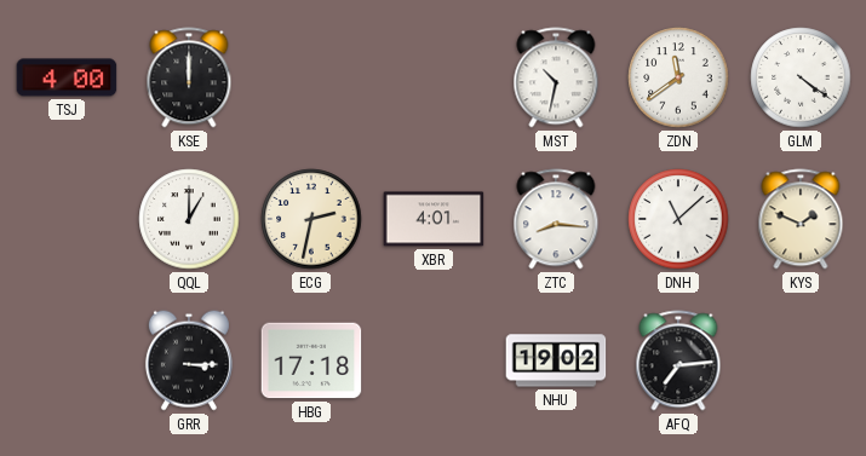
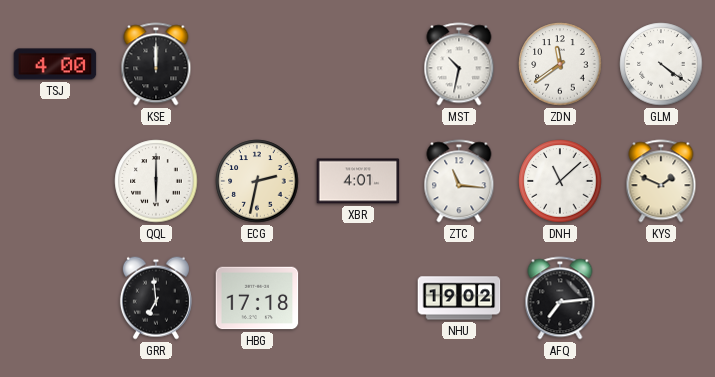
QQL: 1:00 -> 6:00 (156, 181)
ZTC: 8:16 -> 11:16 (459, 181)
GRR: 3:15 -> 6:59 (156, 298)
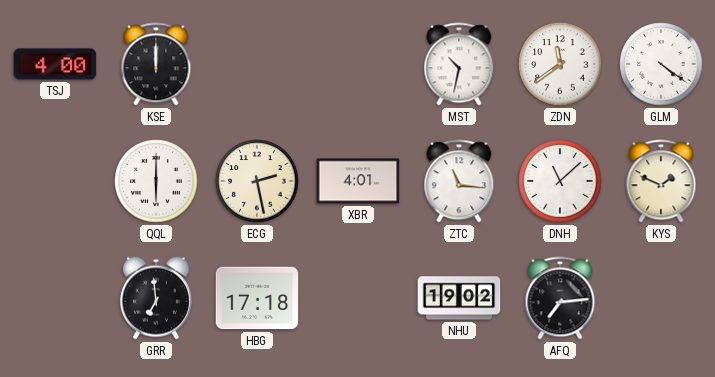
ECG: 2:32 -> 2:28 (257, 181)
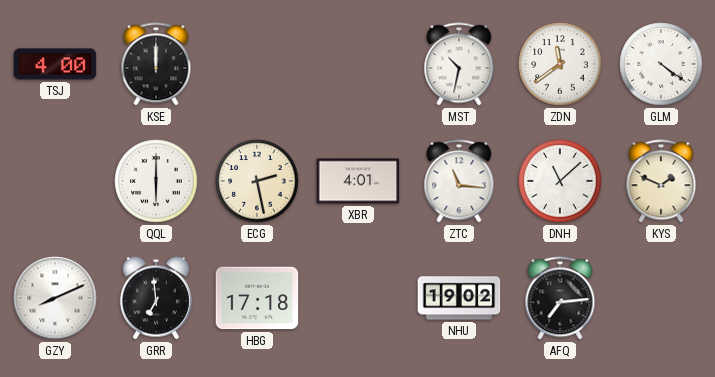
GZY: none -> 8:11 (55, 298)
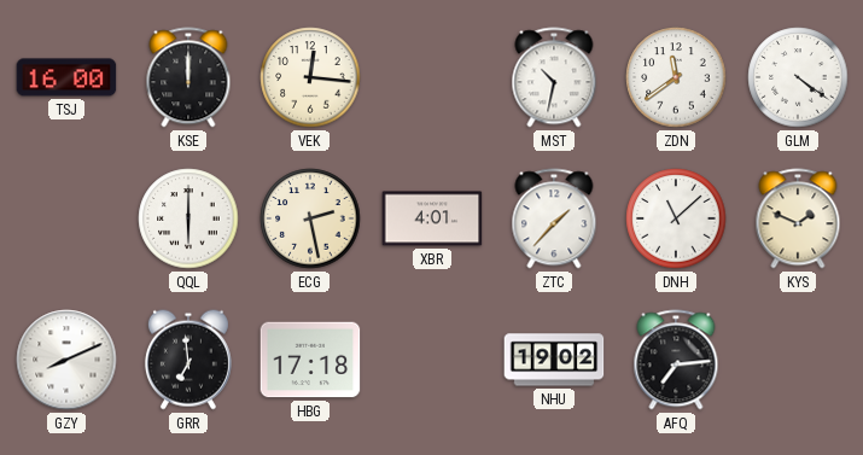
TSJ: 4:00 -> 16:00 (66, 77)
VEK: none -> 12:16 (310, 77)
ZTC: 11:16 -> 1:37 (554, 218)
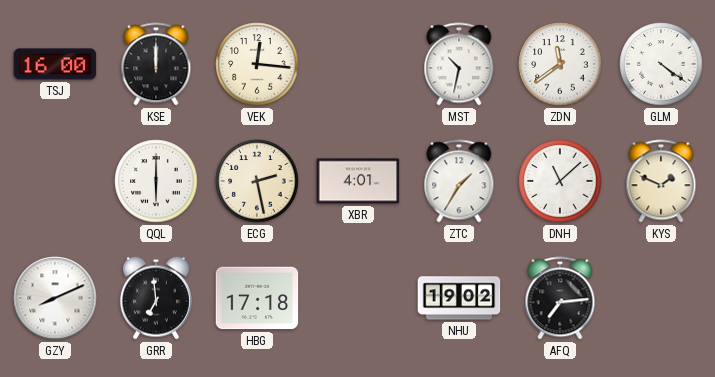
ZTC: 1:37 -> 1:35 (459, 181)
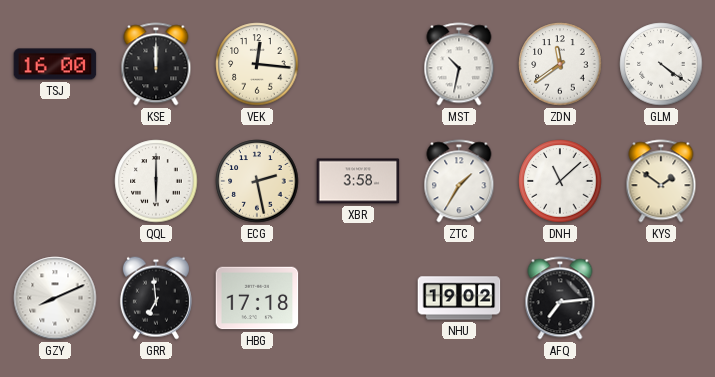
XBR: 4:01 -> 3:58 (358, 181)
KYS: 1:49 -> 1:51 (661, 181)
